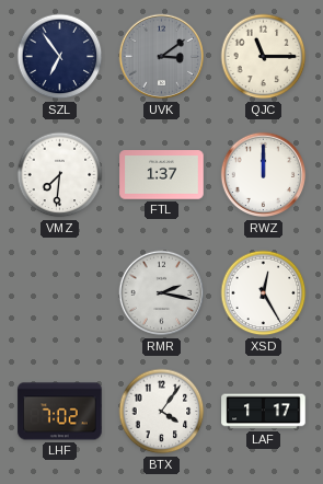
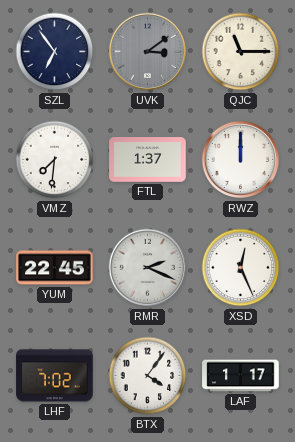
YUM: none -> 22:45 (55, 268)
RMR: 2:17 -> 2:19 (148, 268)
XSD: 12:25 -> 12:26 (241, 268)
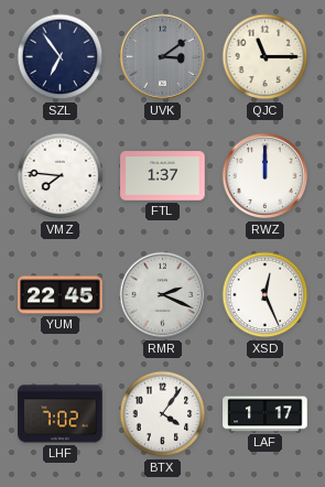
VMZ: 7:31 -> 7:46 (61, 176)
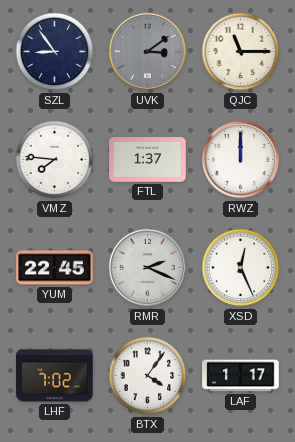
SZL: 6:54 -> 8:54 (55, 52)
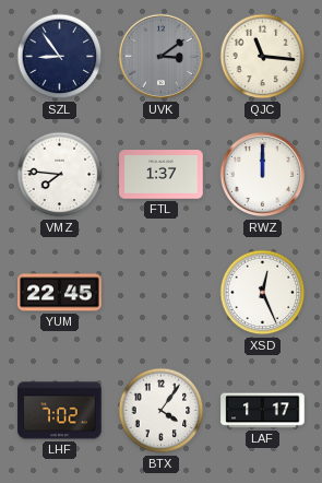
QJC: 11:15 -> 11:16 (263, 57)
RMR: 2:19 -> none (148, 268)
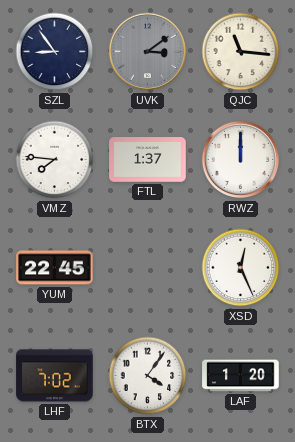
LAF: 1:17 -> 1:20 (241, 376)
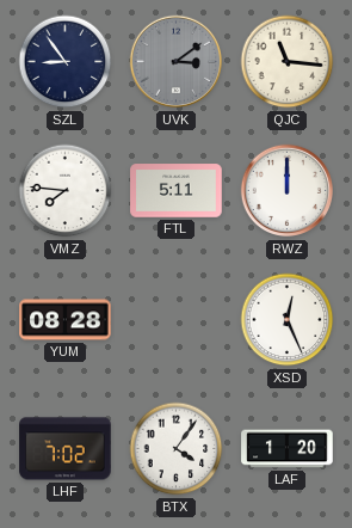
FTL: 1:37 -> 5:11 (177, 191)
YUM: 22:45 -> 08:28 (66, 320)
